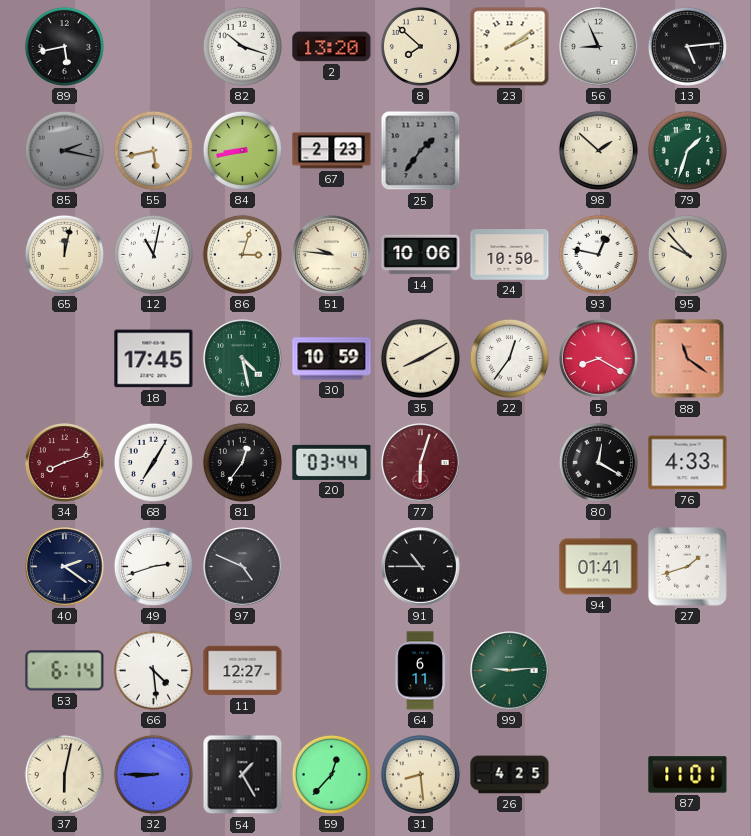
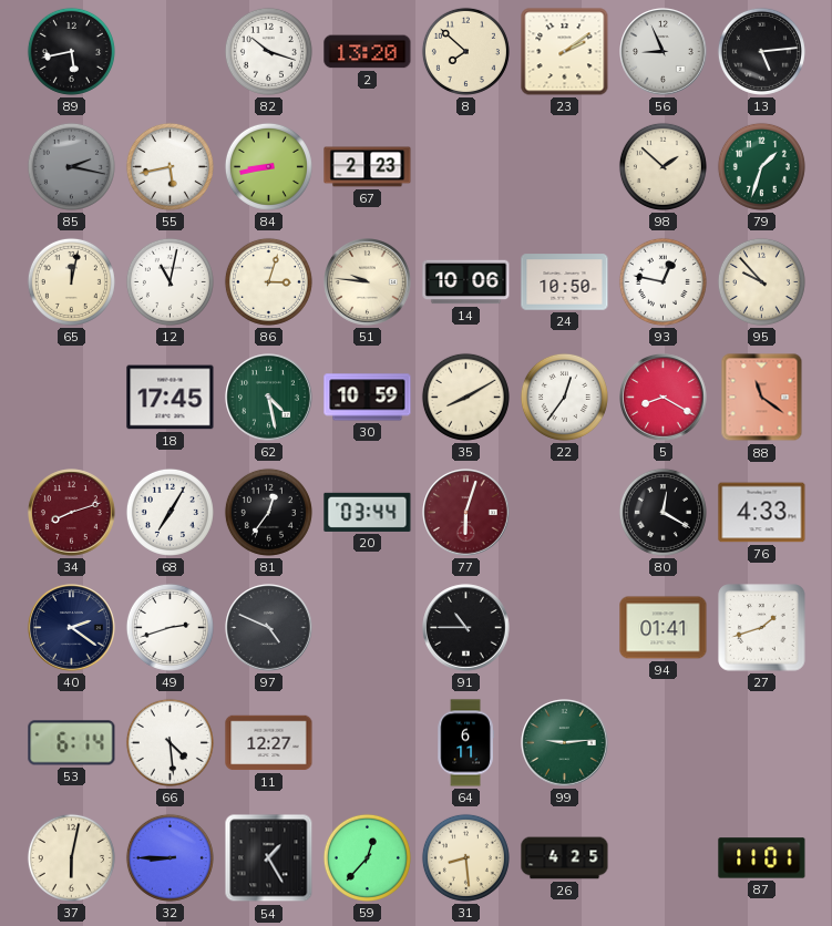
25: 1:36 -> none (421, 151)
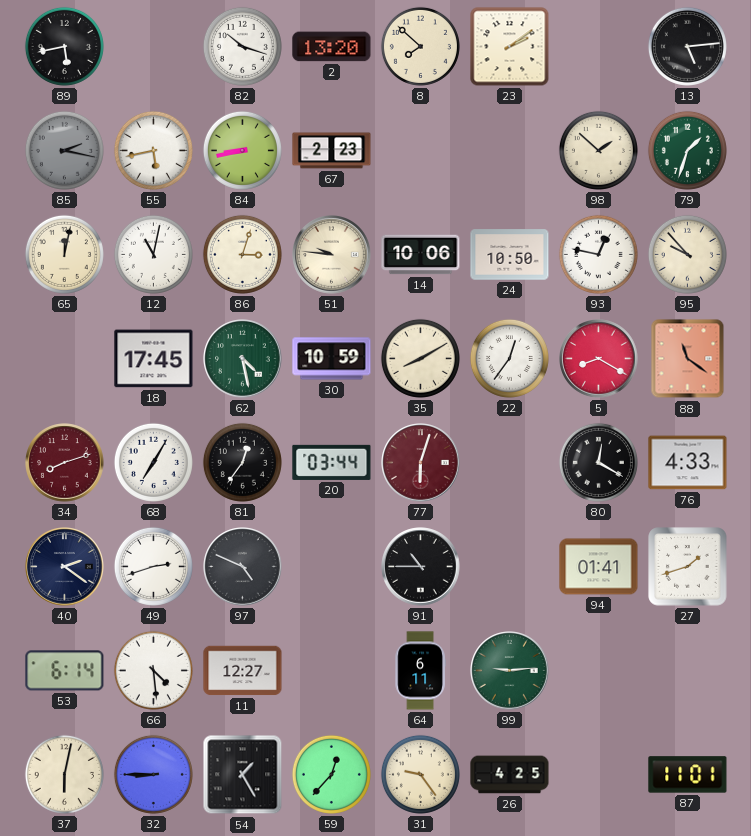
56: 8:56 -> none (664, 52)
31: 8:29 -> 9:24 (420, 774)
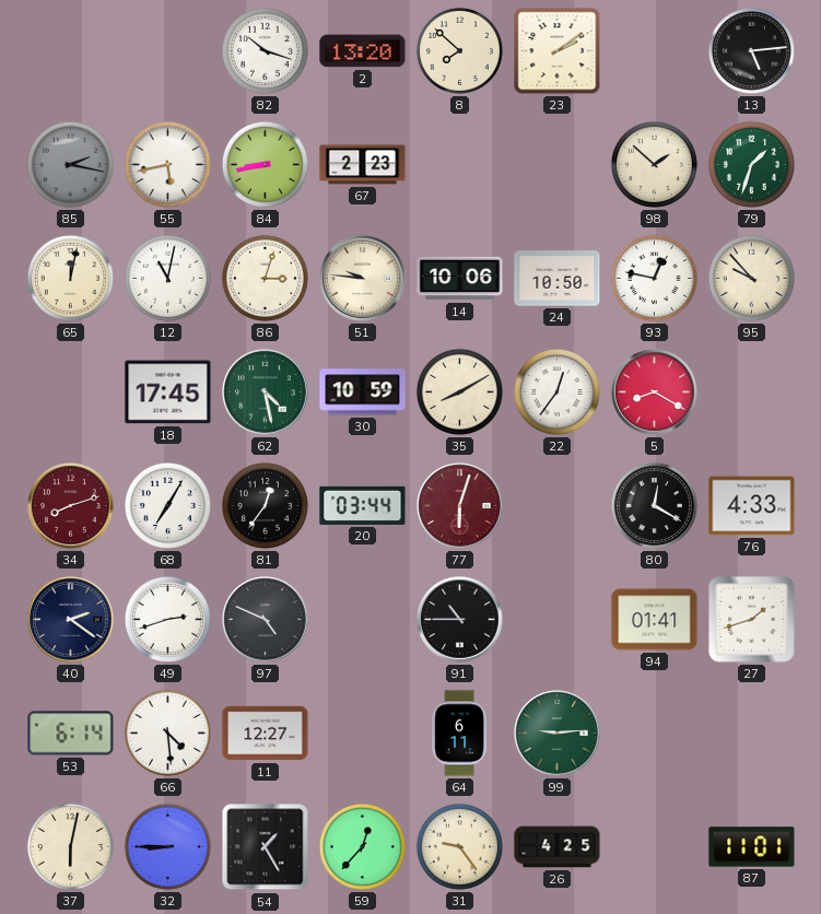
89: 5:43 -> none (64, 46)
88: 11:21 -> none (688, 359)
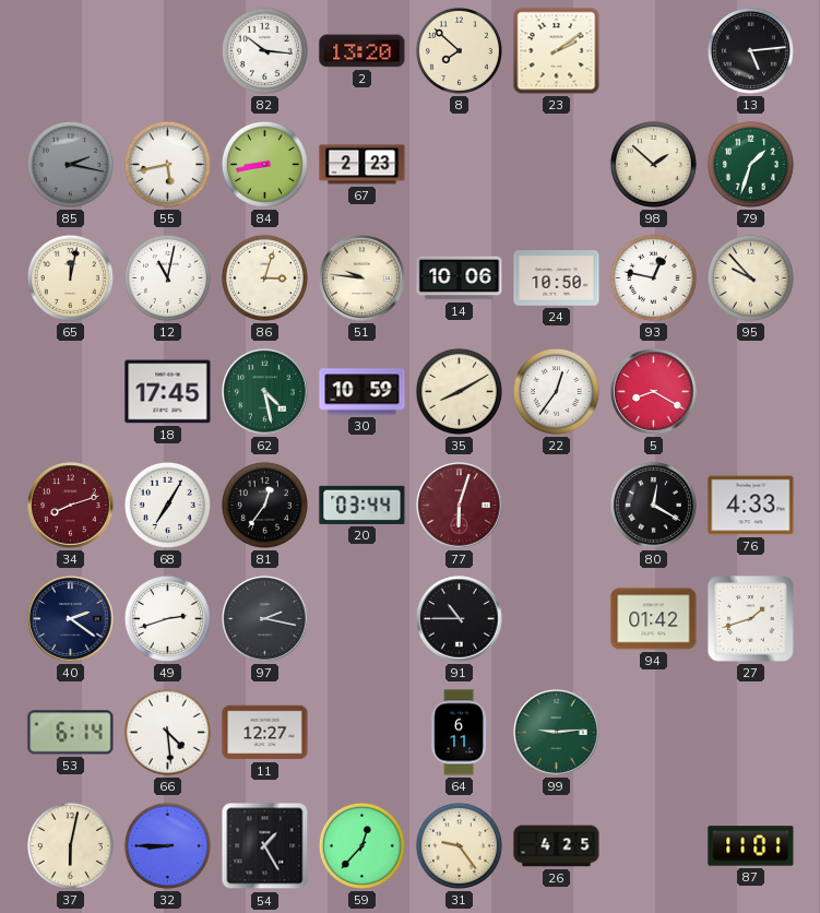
82: 10:18 -> 10:16 (264, 50)
97: 4:49 -> 2:17 (265, 619)
94: 01:41 -> 01:42 (654, 619)
